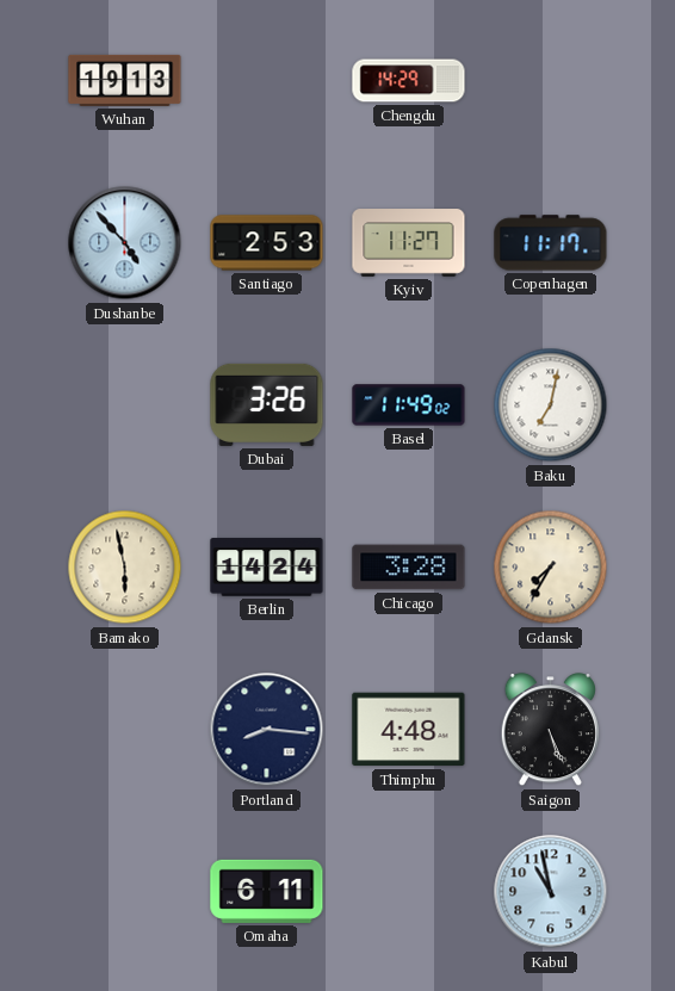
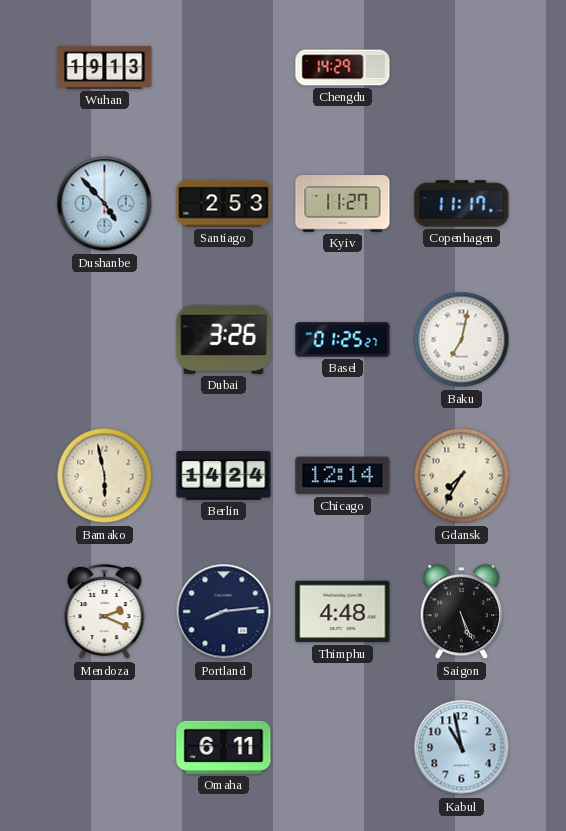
Basel: 11:49 -> 01:25 (343, 340)
Chicago: 3:28 -> 12:14 (343, 476)
Mendoza: none -> 2:19 (105, 612)
Portland: 8:16 -> 8:14 (224, 612)
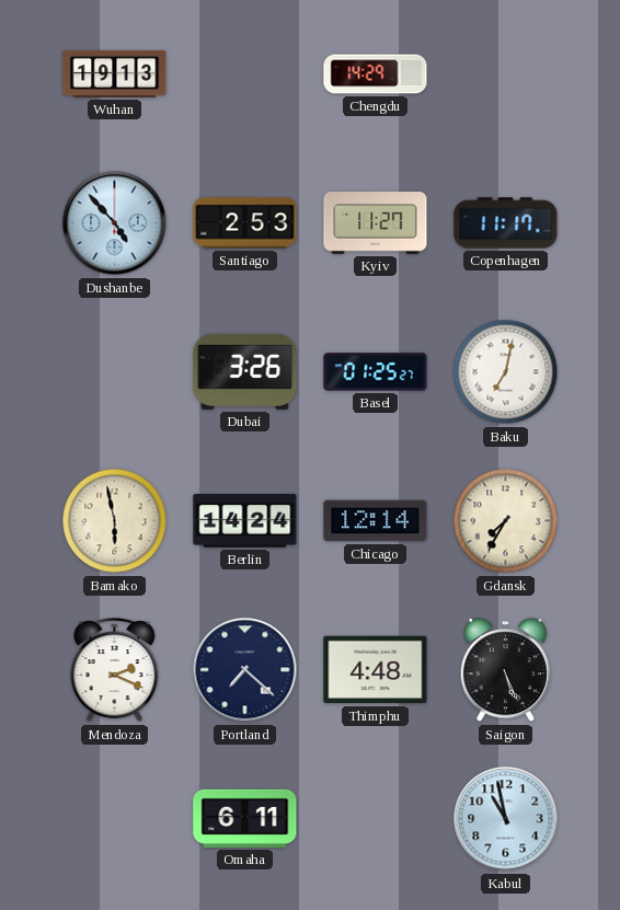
Portland: 8:14 -> 7:22 (245, 670)
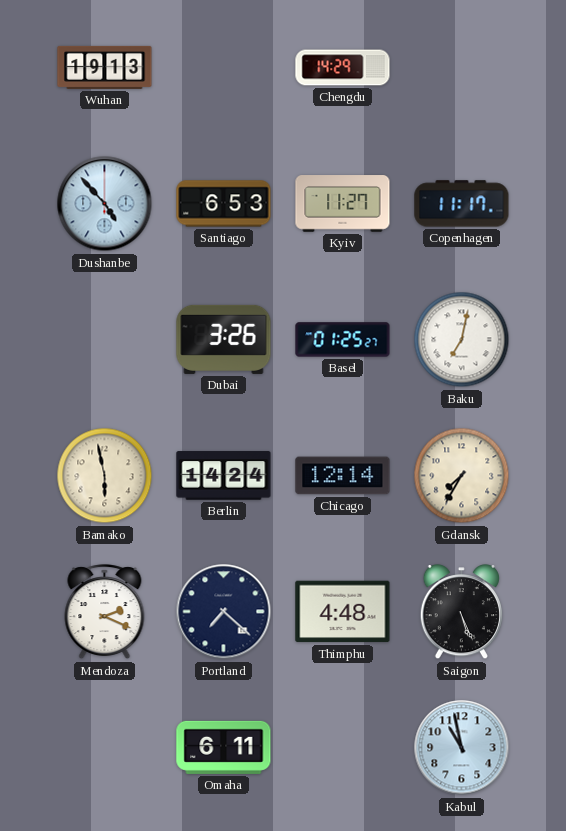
Santiago: 2:53 -> 6:53 (224, 204)
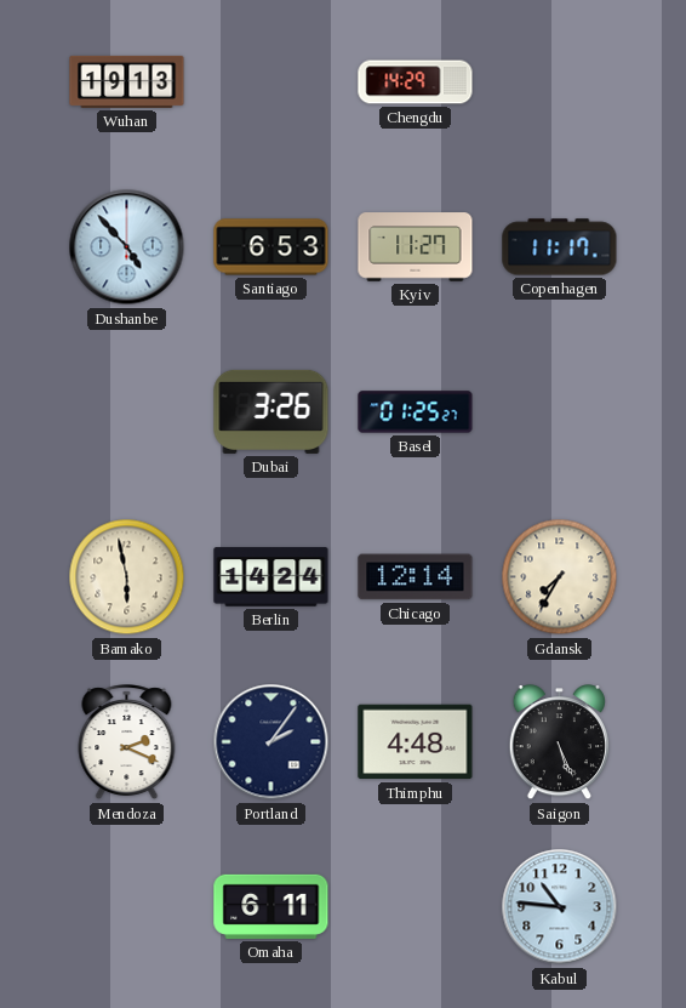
Baku: 7:02 -> none (462, 340)
Portland: 7:22 -> 2:06 (271, 742)
Kabul: 10:58 -> 10:46 (560, 907)
